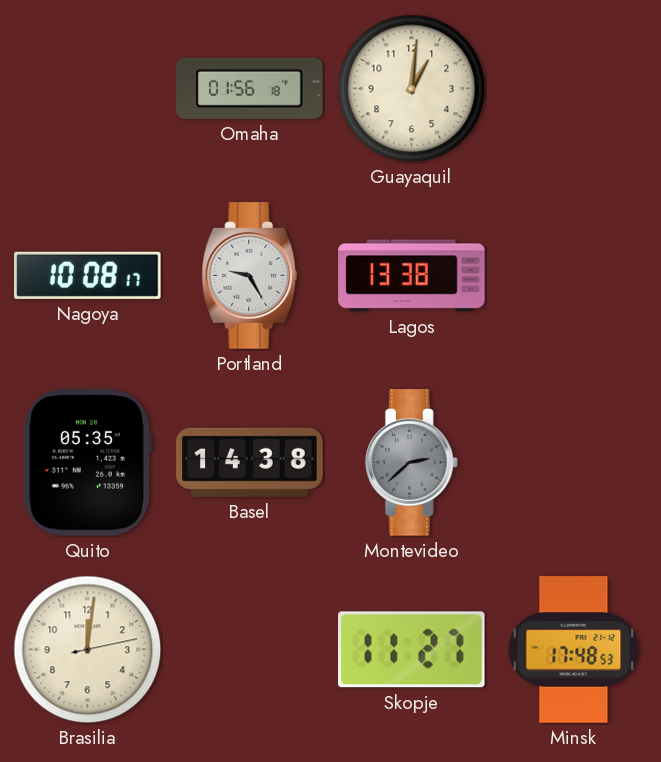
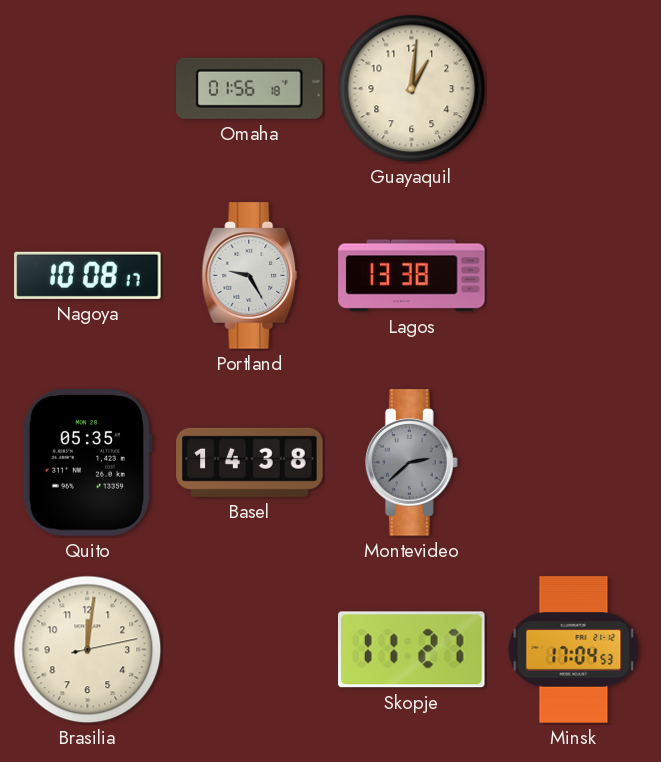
Minsk: 17:48 -> 17:04 (574, 650)
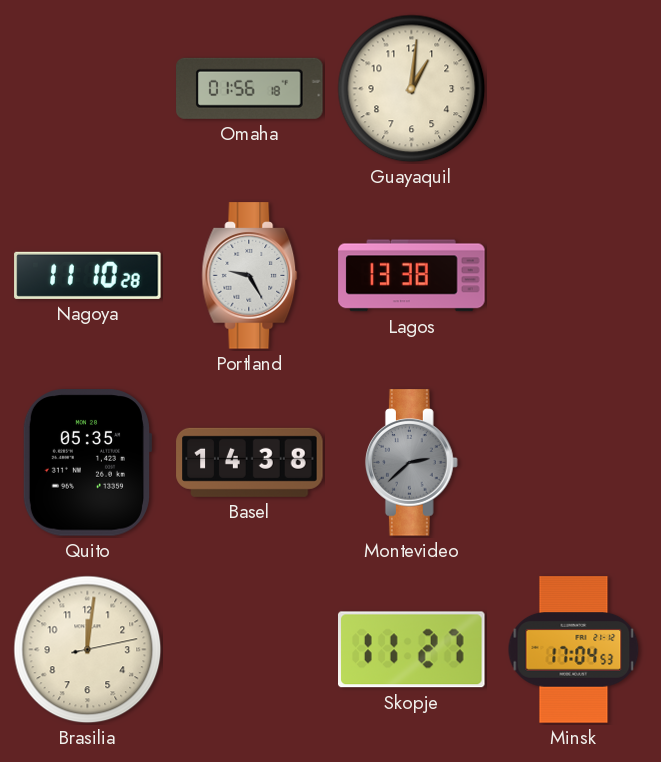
Nagoya: 10:08 -> 11:10 (88, 275)
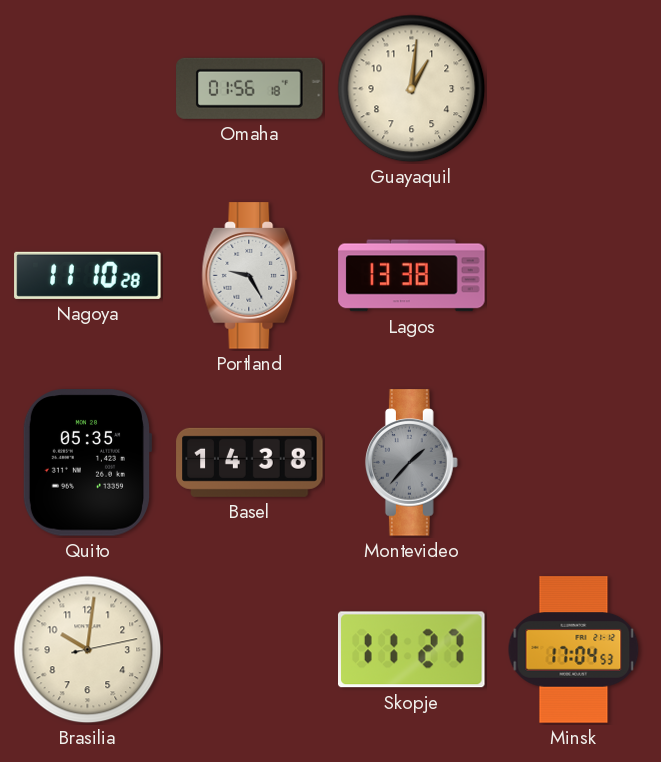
Montevideo: 2:38 -> 1:37 (412, 463)
Brasilia: 12:01 -> 10:01 (88, 650)
